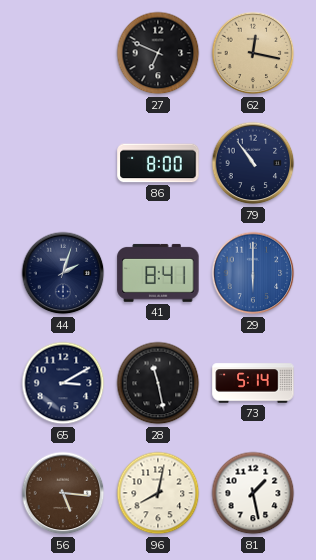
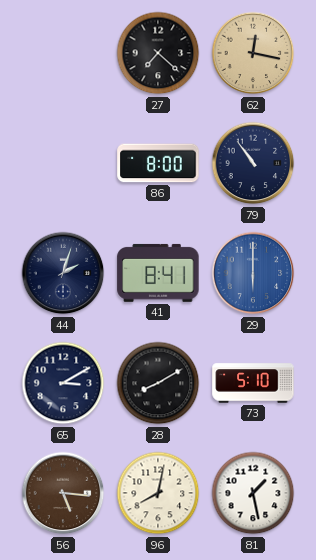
27: 6:49 -> 7:22 (158, 53)
28: 11:28 -> 8:10 (158, 383)
73: 5:14 -> 5:10 (253, 383)
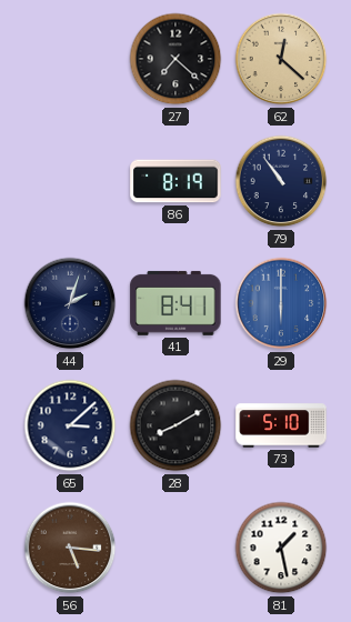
62: 12:17 -> 12:22 (281, 59)
86: 8:00 -> 8:19 (175, 181)
65: 3:10 -> 3:08 (70, 425)
96: 8:02 -> none (158, 493)
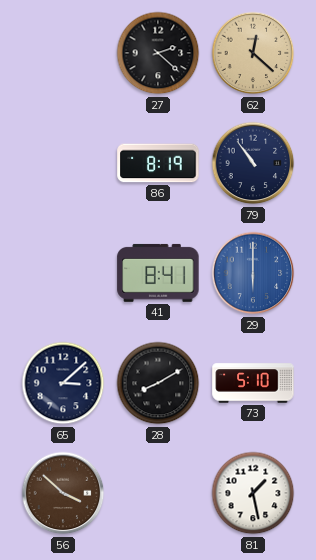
27: 7:22 -> 2:22 (158, 53)
44: 2:03 -> none (70, 303)
56: 5:16 -> 3:52 (63, 493)
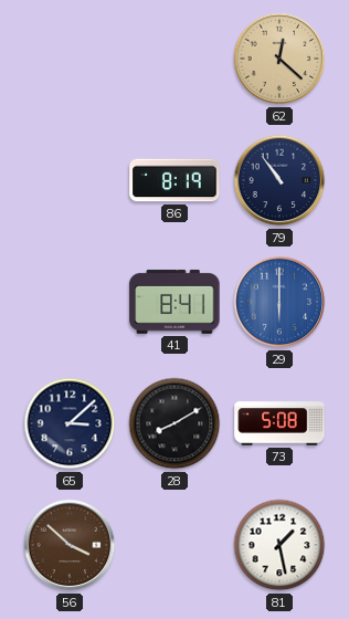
27: 2:22 -> none (158, 53)
73: 5:10 -> 5:08 (279, 423)
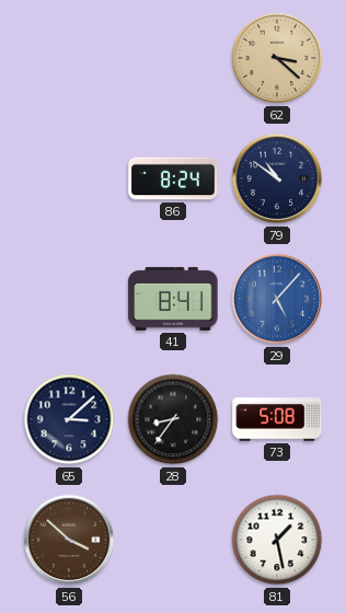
62: 12:22 -> 3:22 (277, 58)
86: 8:19 -> 8:24 (173, 178)
79: 10:54 -> 10:51 (277, 178)
29: 6:00 -> 5:07 (277, 299)
28: 8:10 -> 8:36 (173, 419)
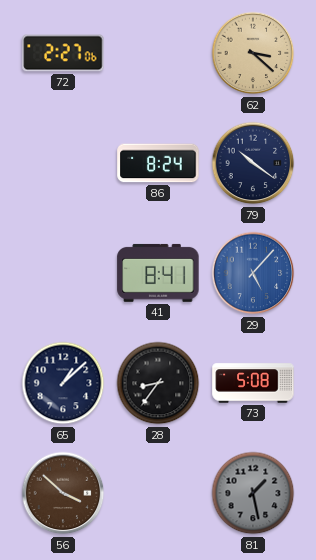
72: none -> 2:27 (63, 53)
79: 10:51 -> 10:21 (253, 163)
65: 3:08 -> 1:08 (63, 383)
81 dial: white -> grey (253, 493)
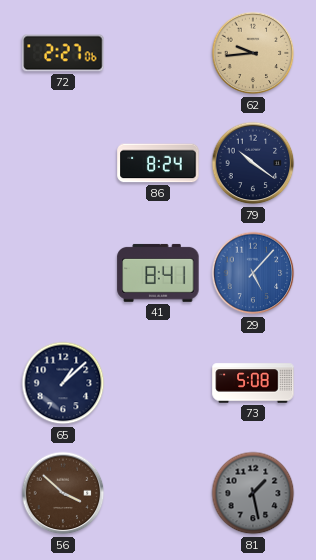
62: 3:22 -> 9:44 (253, 53)
28: 8:36 -> none (158, 383)
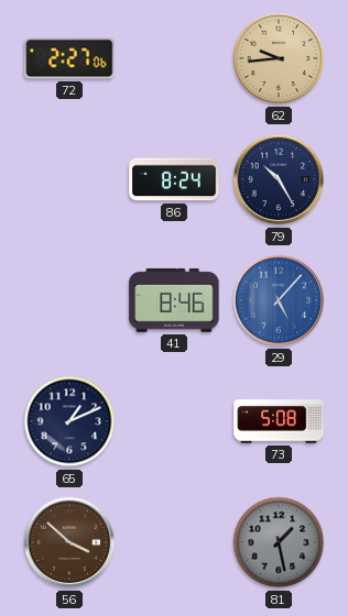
79: 10:21 -> 10:25 (279, 179)
41: 8:41 -> 8:46 (174, 300)
65: 1:08 -> 1:11 (69, 421)
